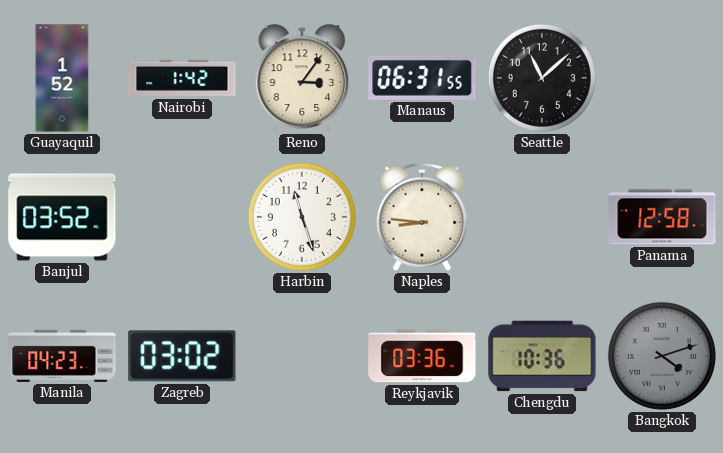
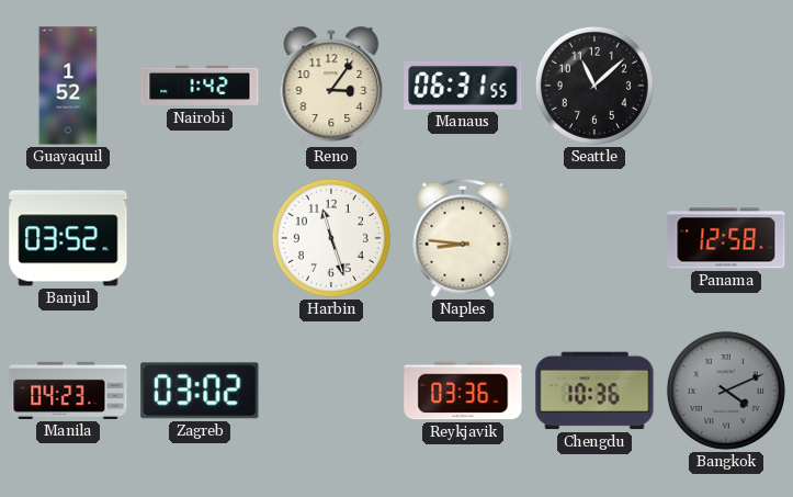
Bangkok: 4:12 -> 4:11 (726, 391)
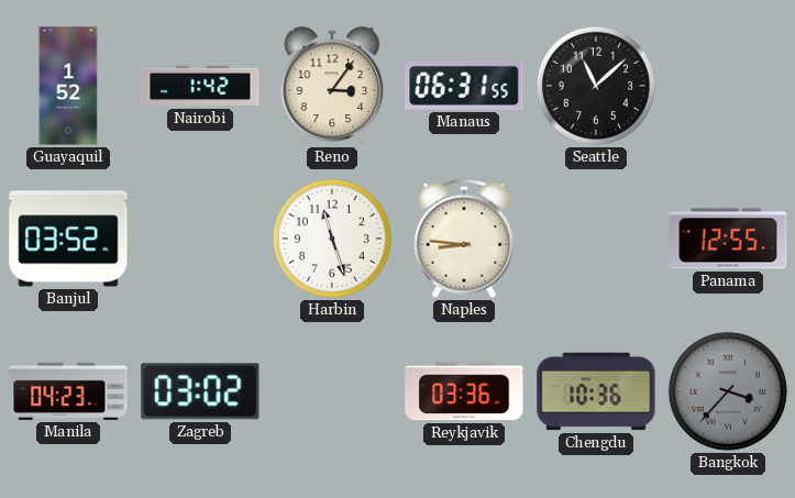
Panama: 12:58 -> 12:55 (728, 239)
Bangkok: 4:11 -> 3:37 (728, 391)
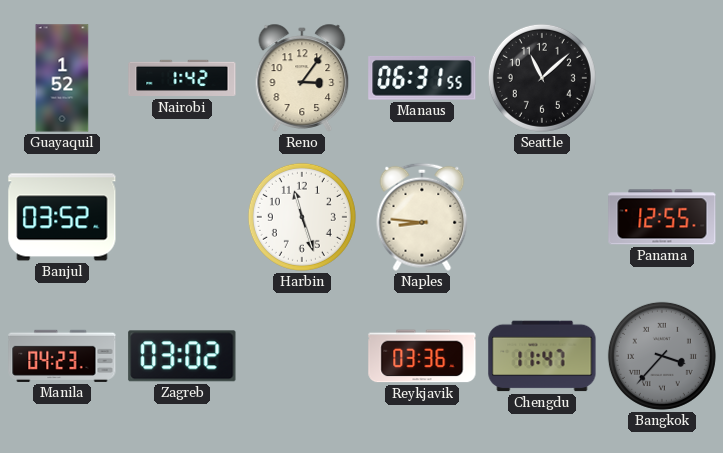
Chengdu: 10:36 -> 11:47 (542, 356)
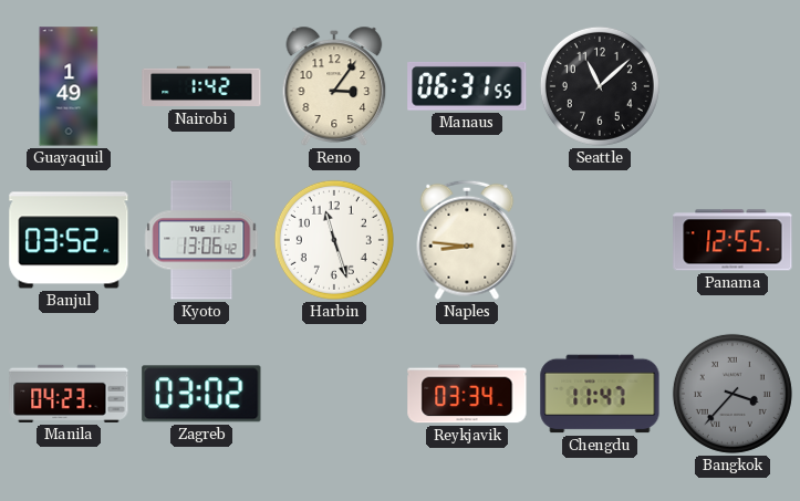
Guayaquil: 1:52 -> 1:49 (69, 86)
Kyoto: none -> 13:06 (201, 240)
Reykjavik: 03:36 -> 03:34 (467, 394)
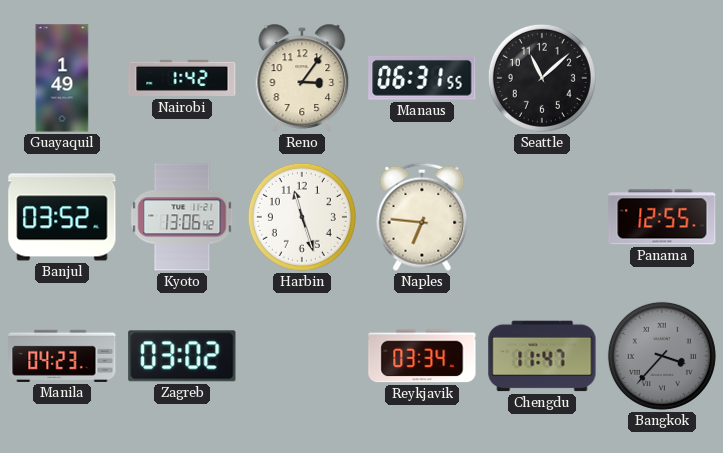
Naples: 8:46 -> 6:46 (422, 217)
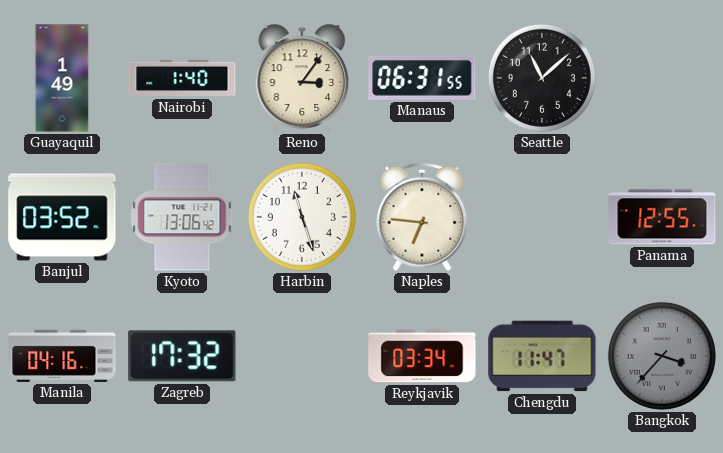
Nairobi: 1:42 -> 1:40 (182, 78)
Manila: 04:23 -> 04:16 (62, 356)
Zagreb: 03:02 -> 17:32 (182, 356)
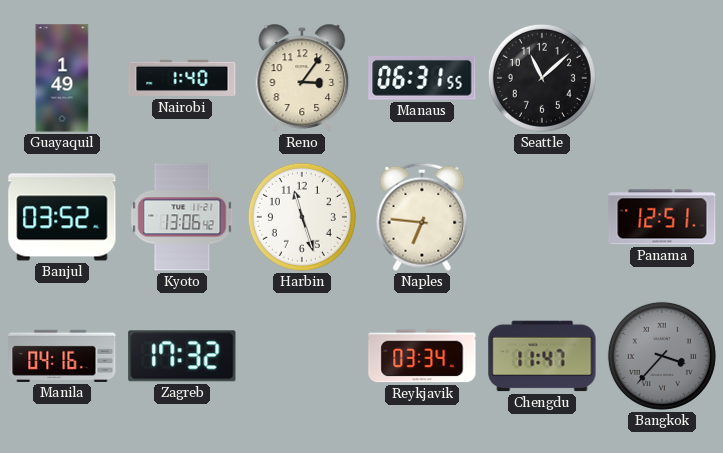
Panama: 12:55 -> 12:51 (662, 217)
